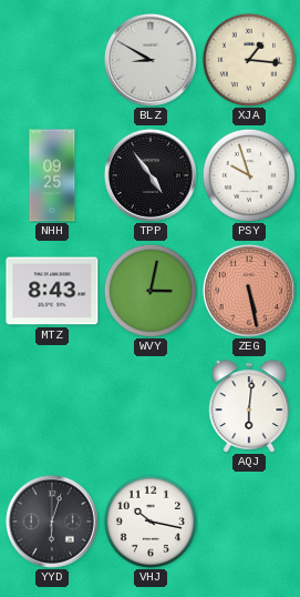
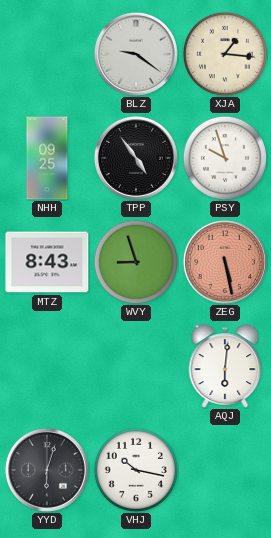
BLZ: 8:50 -> 9:21 (136, 54)
WVY: 3:02 -> 8:57 (136, 262)
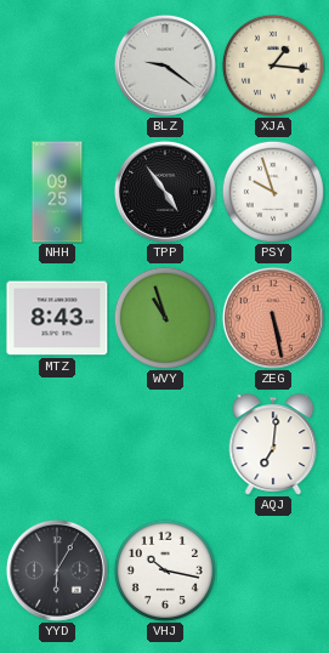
WVY: 8:57 -> 10:57 (165, 318)
AQJ: 6:01 -> 7:01 (273, 444)
YYD: 6:03 -> 6:05 (57, 570)
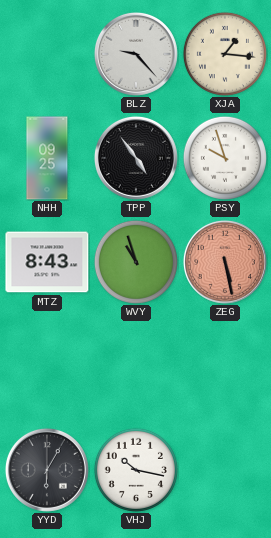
BLZ: 9:21 -> 9:23 (136, 54)
AQJ: 7:01 -> none (273, 444)
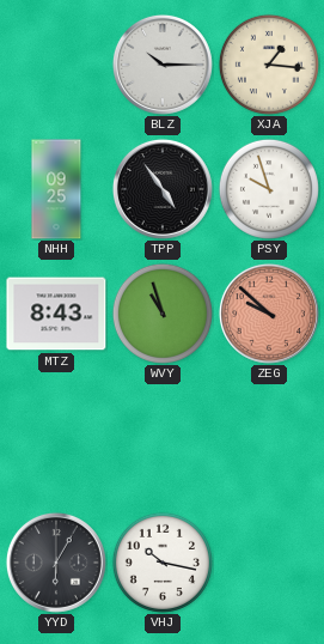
BLZ: 9:23 -> 10:15 (163, 65)
ZEG: 5:28 -> 9:52 (269, 314)
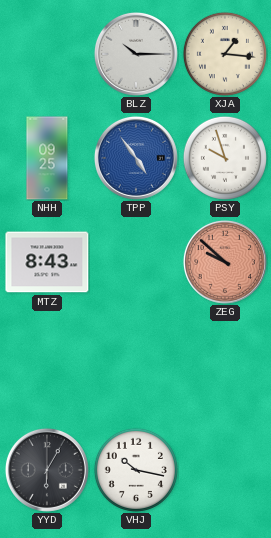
TPP dial: black -> blue (136, 158)
WVY: 10:57 -> none (163, 314)
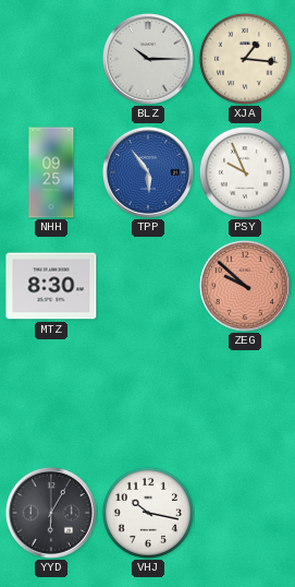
TPP: 4:54 -> 5:54 (148, 172)
PSY: 9:57 -> 9:56 (245, 172)
MTZ: 8:43 -> 8:30 (51, 286)
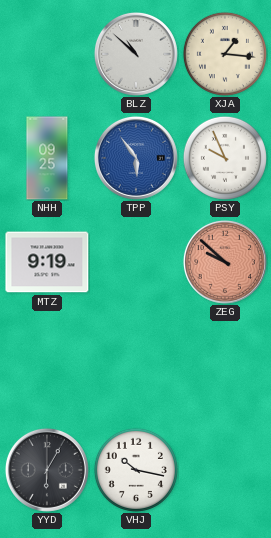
BLZ: 10:15 -> 10:52 (136, 54)
MTZ: 8:30 -> 9:19 (47, 262)
